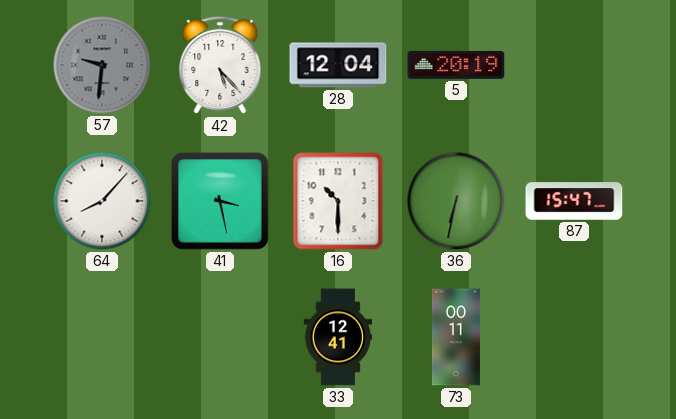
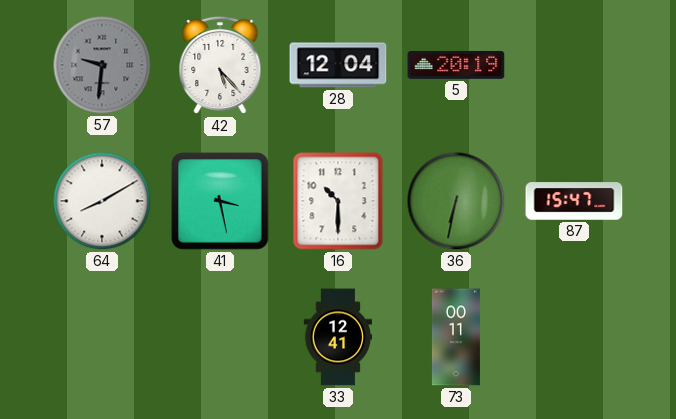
64: 8:07 -> 8:10 (102, 201)
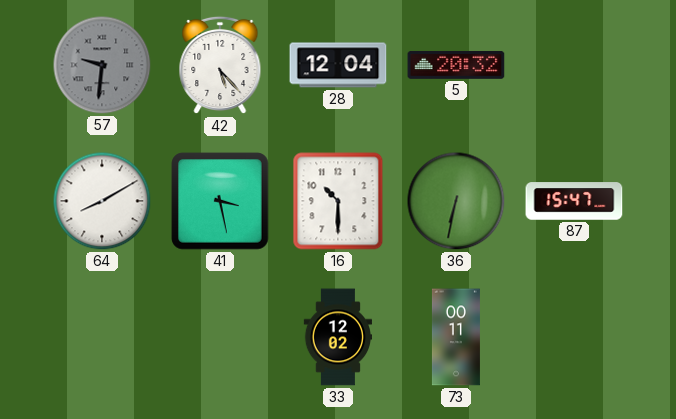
5: 20:19 -> 20:32 (456, 65)
33: 12:41 -> 12:02 (337, 337)
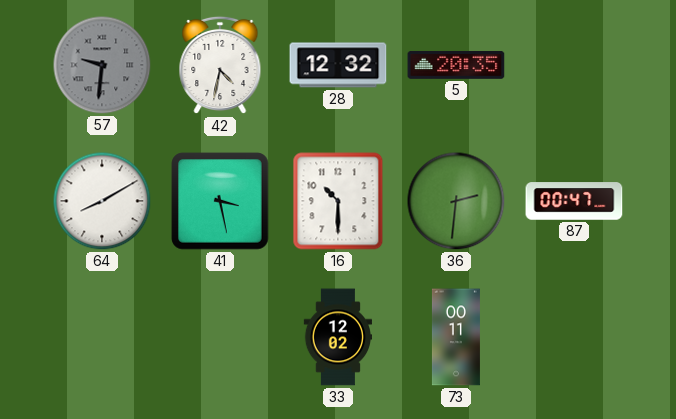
42: 5:23 -> 4:32 (220, 65)
28: 12:04 -> 12:32 (338, 65)
5: 20:32 -> 20:35 (456, 65)
36: 6:32 -> 2:31 (456, 201)
87: 15:47 -> 00:47 (574, 201)
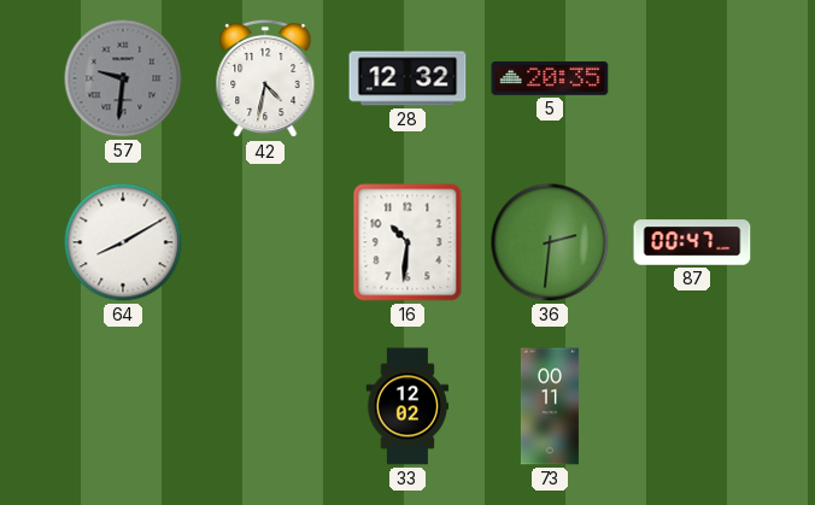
41: 3:28 -> none (220, 201)
16: 10:30 -> 10:31 (408, 242)
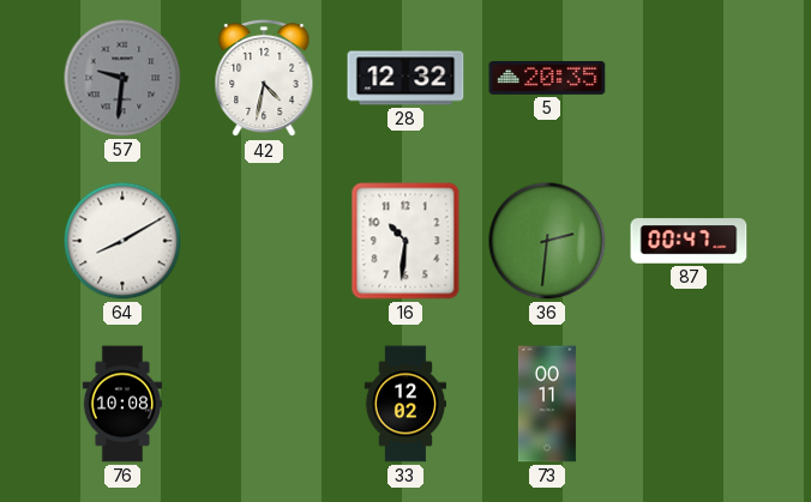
76: none -> 10:08 (122, 404)
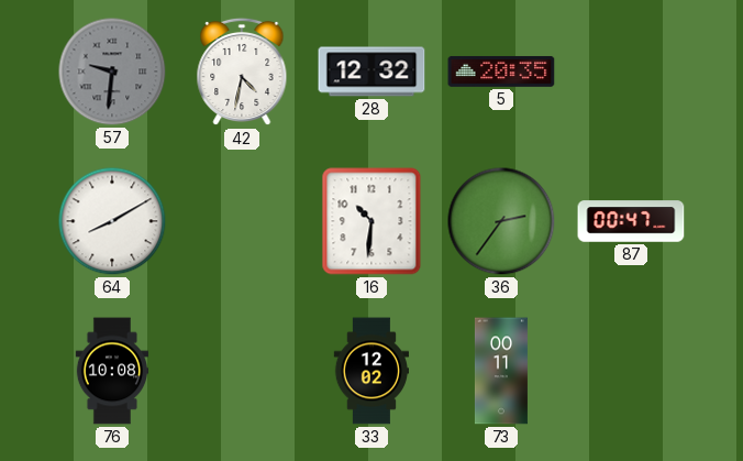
36: 2:31 -> 2:36 (501, 221)
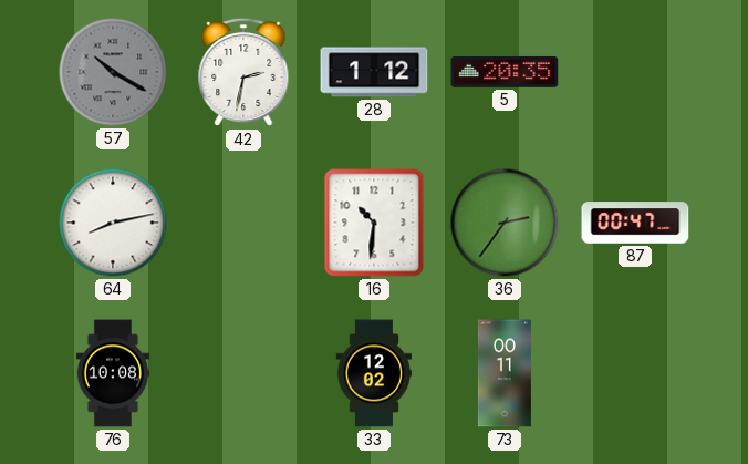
57: 9:31 -> 10:20 (113, 72)
42: 4:32 -> 2:32 (243, 72)
28: 12:32 -> 1:12 (374, 72)
64: 8:10 -> 8:13 (113, 223)
